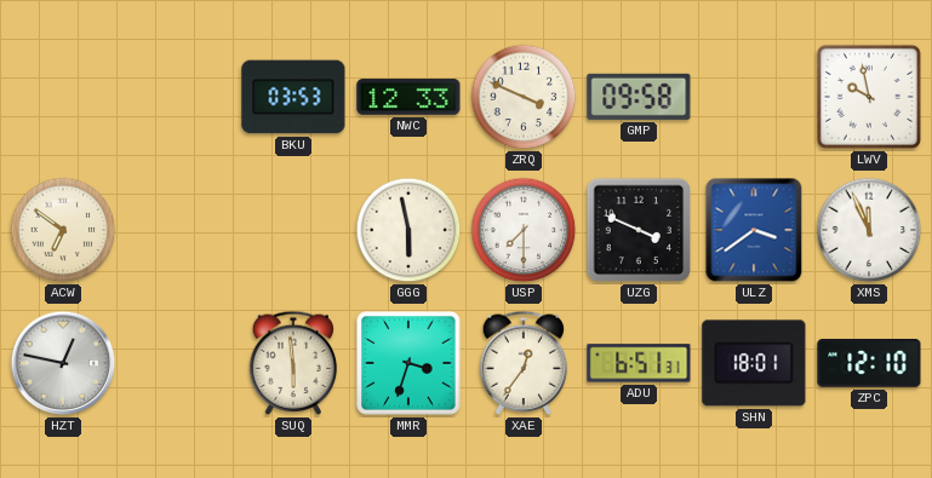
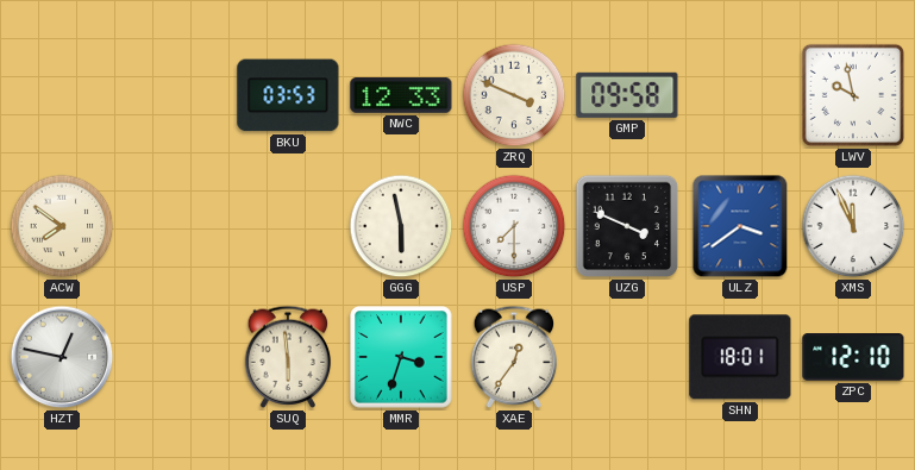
ACW: 6:51 -> 7:51 (62, 226)
ADU: 6:51 -> none (639, 363)
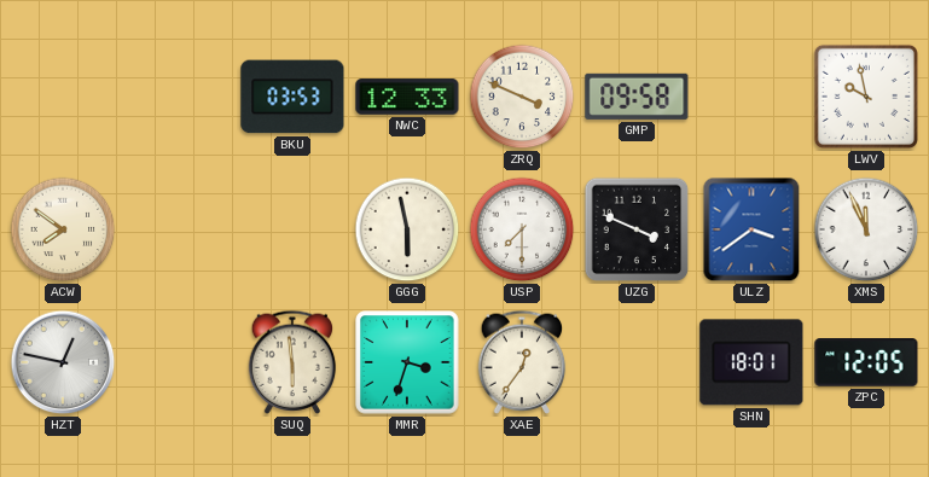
ZPC: 12:10 -> 12:05 (866, 363)
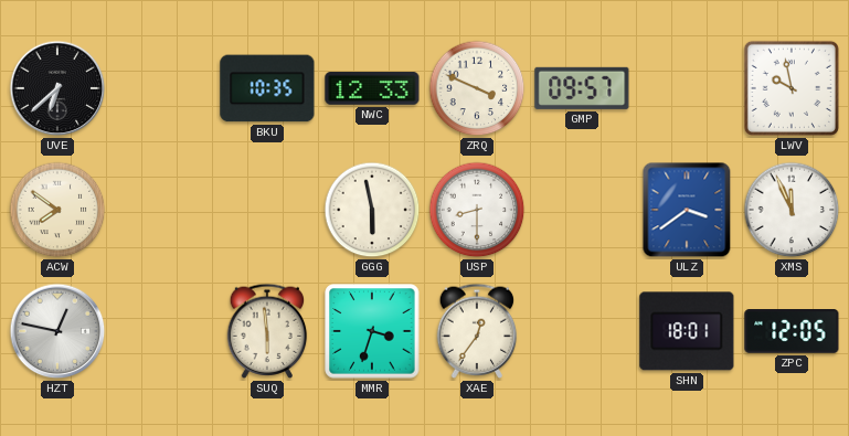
UVE: none -> 6:38 (57, 88)
BKU: 03:53 -> 10:35 (267, 88)
GMP: 09:58 -> 09:57 (582, 88)
USP: 7:30 -> 8:30 (477, 210)
UZG: 3:49 -> none (637, 229)
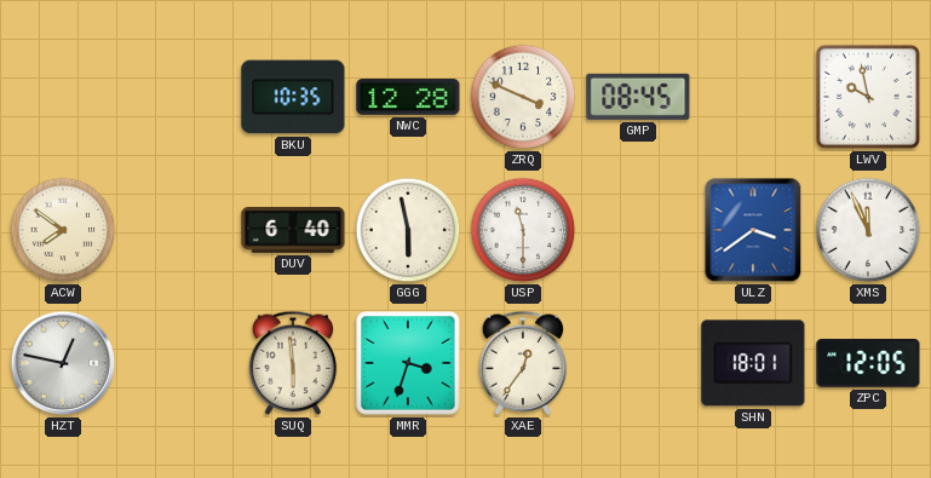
UVE: 6:38 -> none (57, 88)
NWC: 12:33 -> 12:28 (408, 97)
GMP: 09:57 -> 08:45 (638, 97)
DUV: none -> 6:40 (293, 231)
USP: 8:30 -> 11:30 (523, 230)
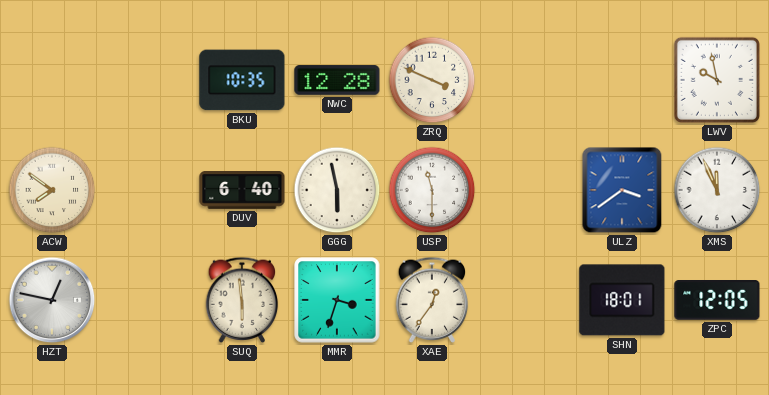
GMP: 08:45 -> none (638, 97)
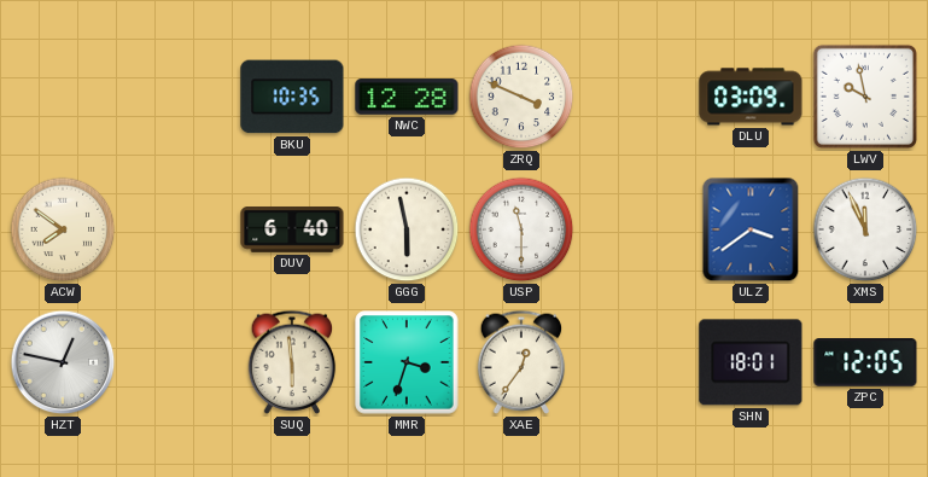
DLU: none -> 03:09 (751, 97)
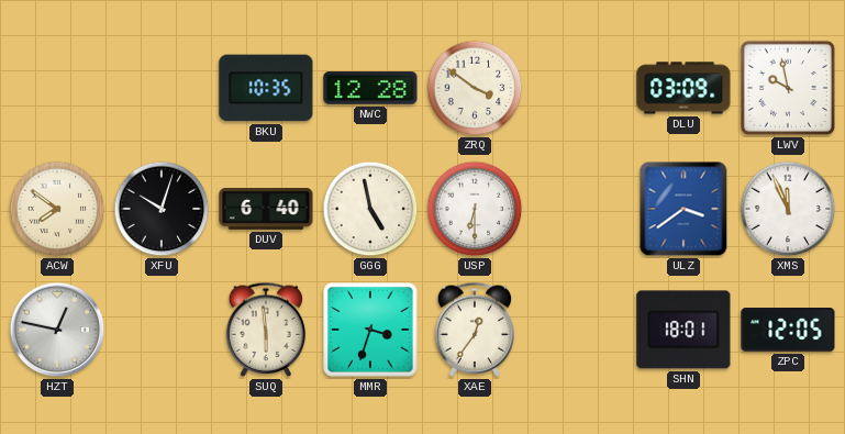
ZRQ: 3:49 -> 3:51 (475, 88)
XFU: none -> 10:03 (162, 209)
GGG: 5:58 -> 4:58 (370, 209)
USP: 11:30 -> 6:30 (475, 209)
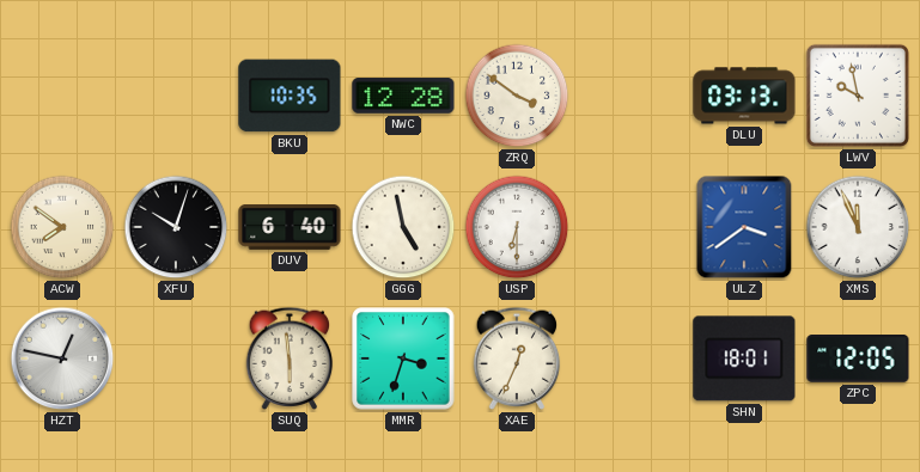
DLU: 03:09 -> 03:13 (744, 96)
XAE: 12:36 -> 12:34 (517, 358)
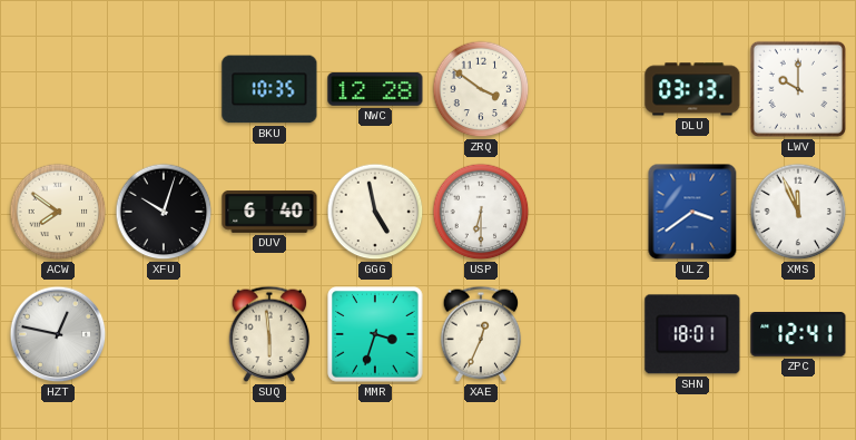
LWV: 9:58 -> 10:00 (798, 89)
ZPC: 12:05 -> 12:41 (798, 335)
